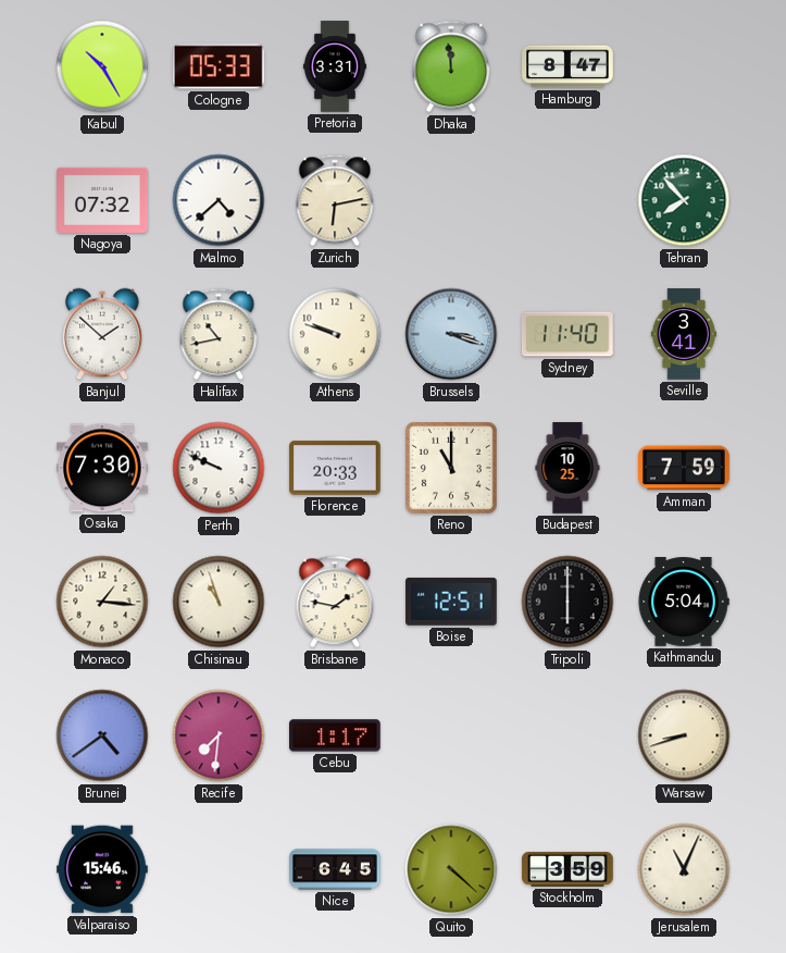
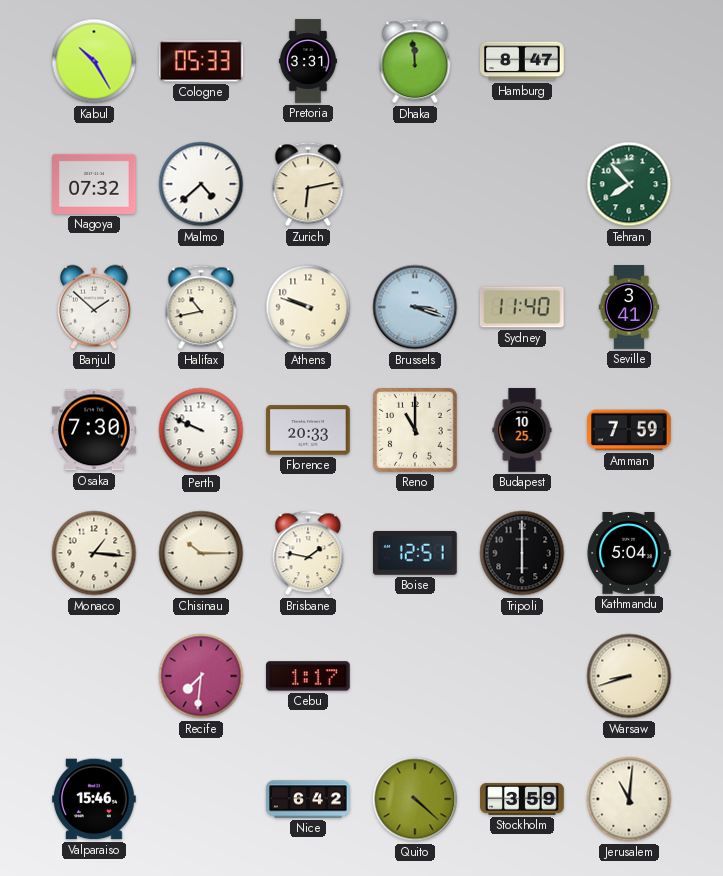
Chisinau: 10:57 -> 10:15 (201, 553)
Brunei: 4:39 -> none (102, 735)
Nice: 6:45 -> 6:42 (308, 799)
Jerusalem: 11:04 -> 11:01 (629, 799)
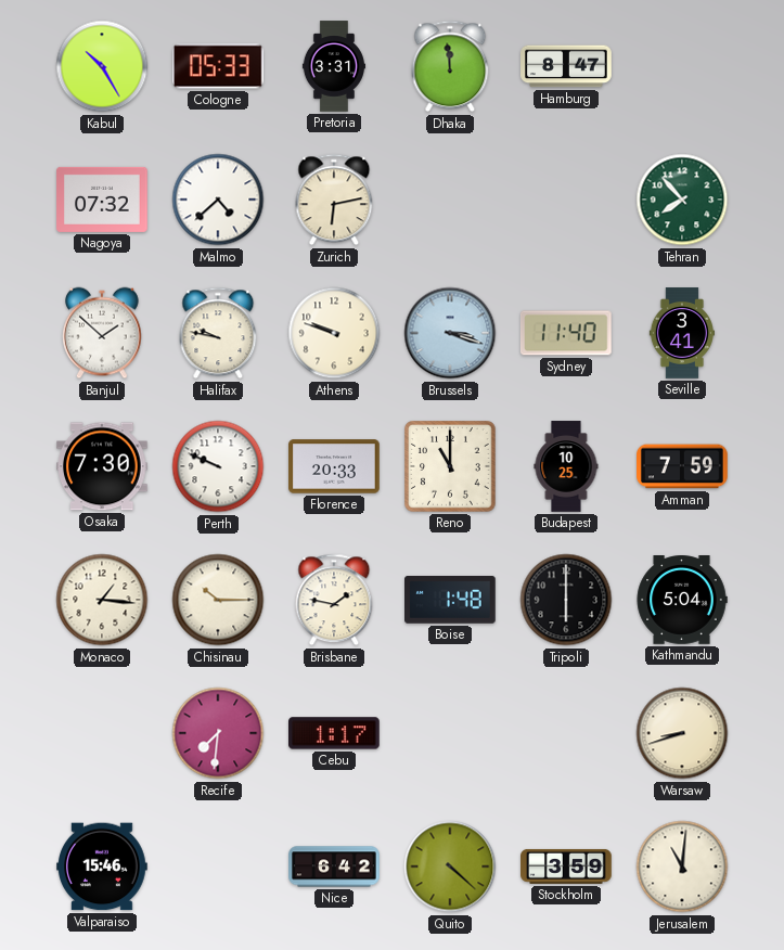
Halifax: 10:43 -> 9:47 (218, 333)
Boise: 12:51 -> 1:48 (451, 600)
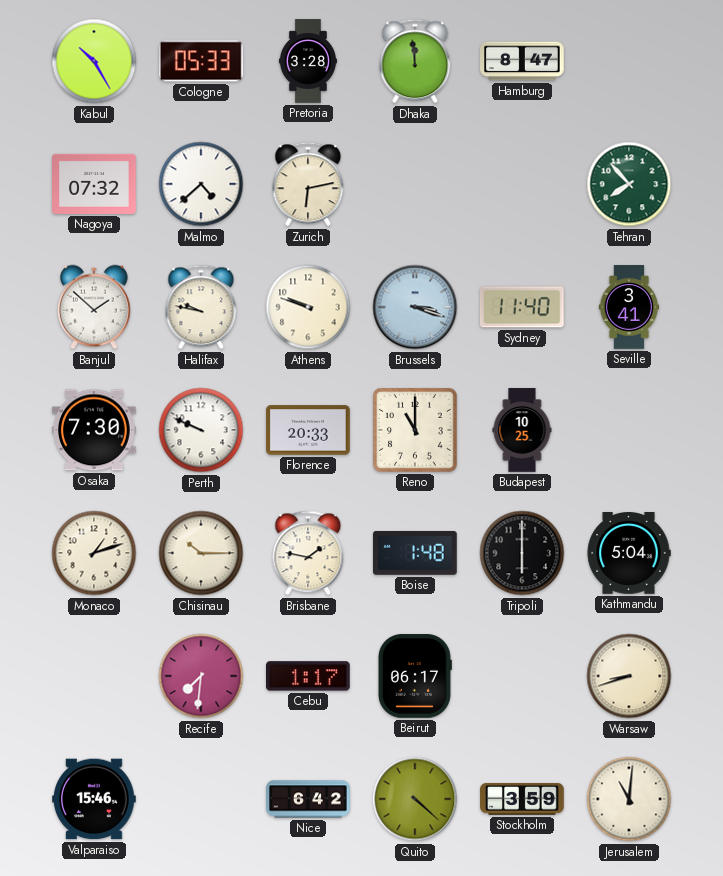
Pretoria: 3:31 -> 3:28 (308, 61)
Amman: 7:59 -> none (683, 466)
Monaco: 1:16 -> 1:12 (94, 553)
Beirut: none -> 06:17 (414, 676)
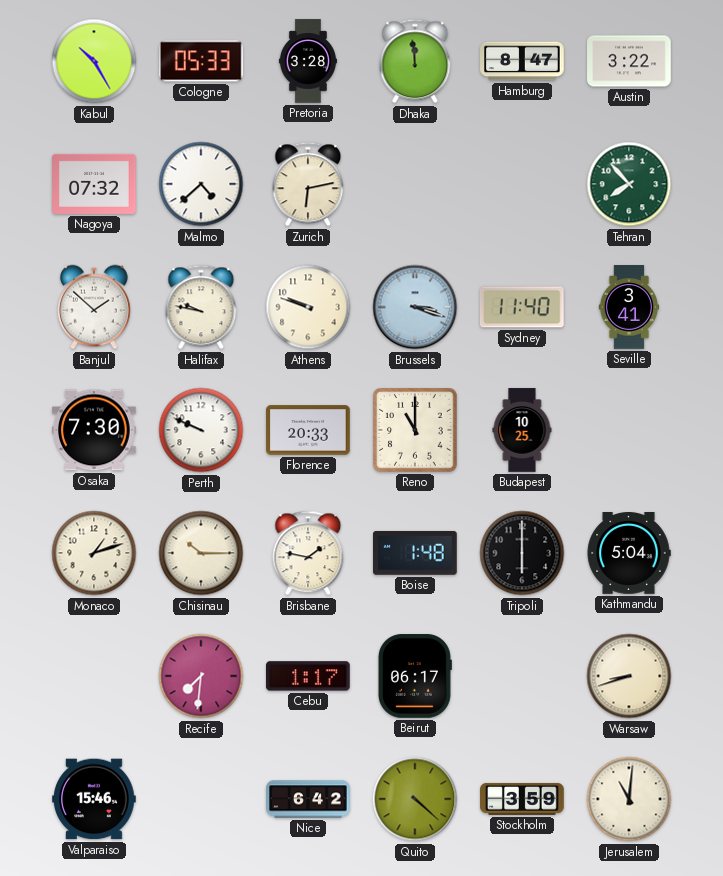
Austin: none -> 3:22 (629, 61)
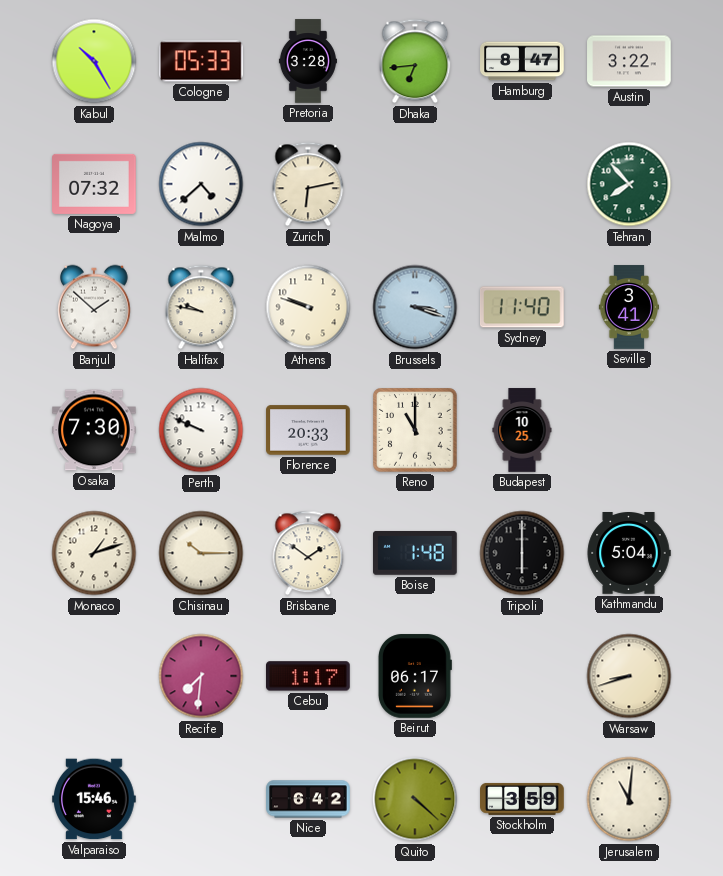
Dhaka: 11:59 -> 6:44 (415, 61)
Brisbane: 1:47 -> 1:51 (308, 553)
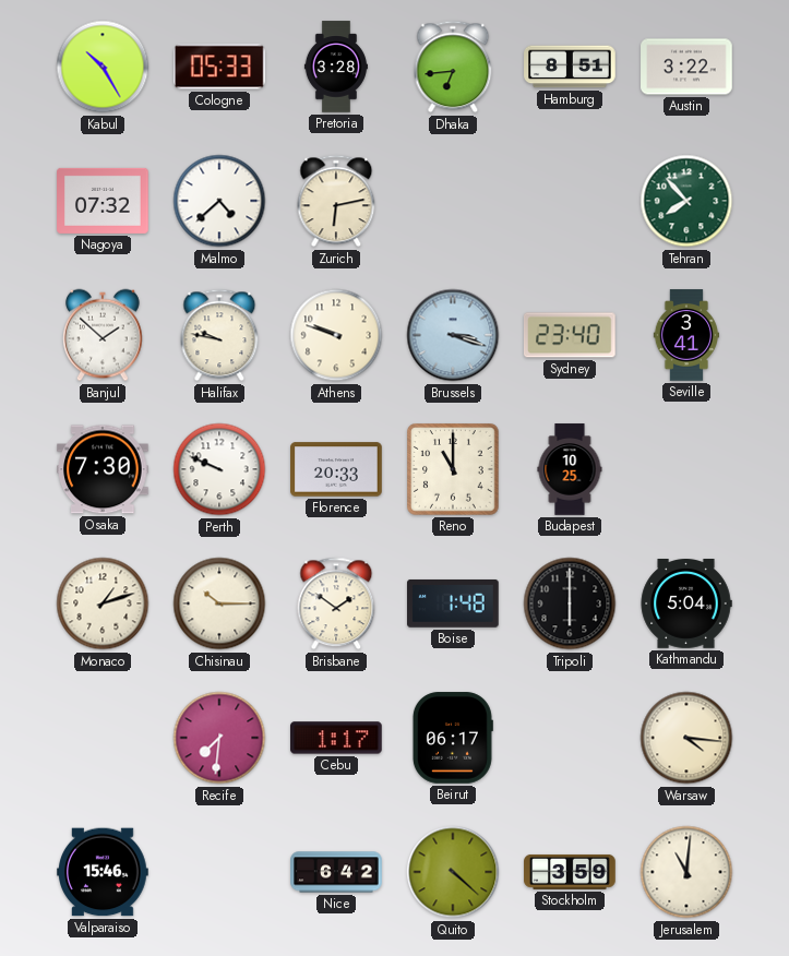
Hamburg: 8:47 -> 8:51 (570, 67)
Sydney: 11:40 -> 23:40 (571, 335)
Warsaw: 8:42 -> 4:16 (686, 738)
